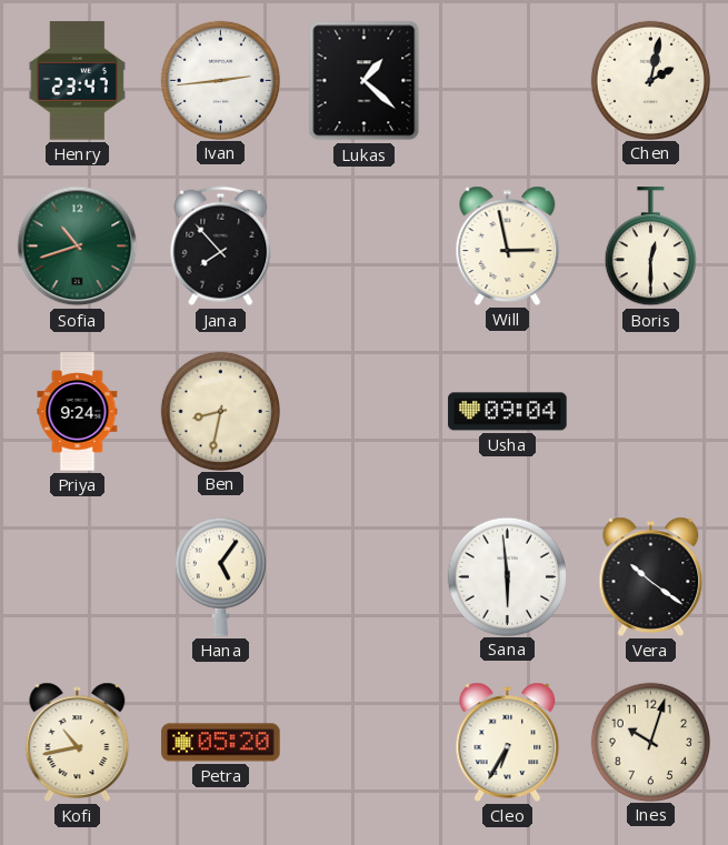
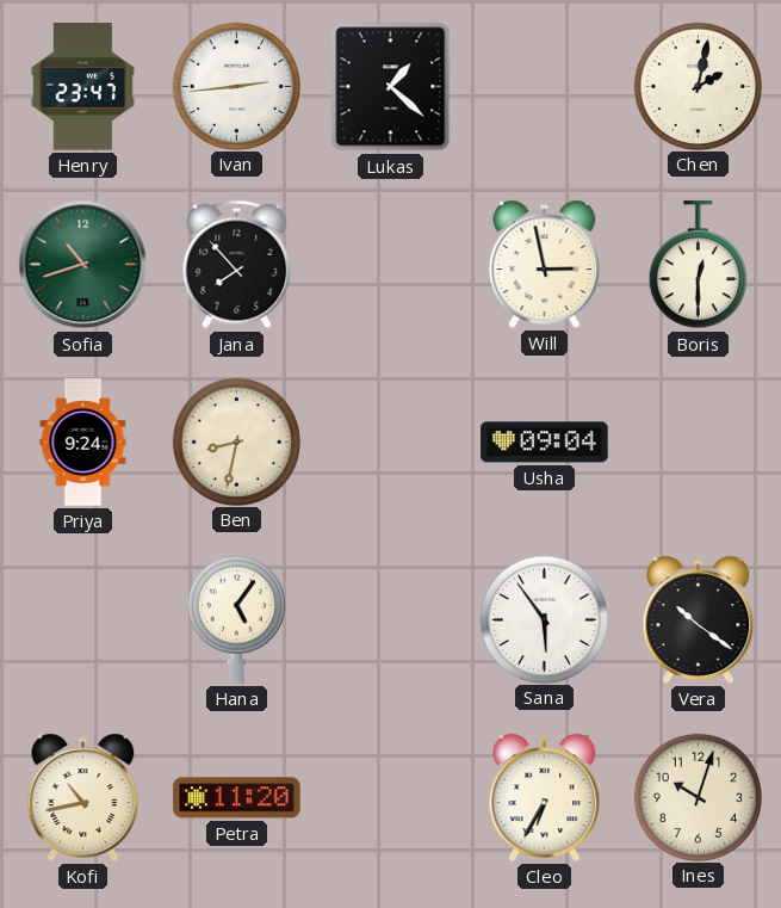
Sana: 5:59 -> 5:54 (544, 619)
Petra: 05:20 -> 11:20 (237, 798)
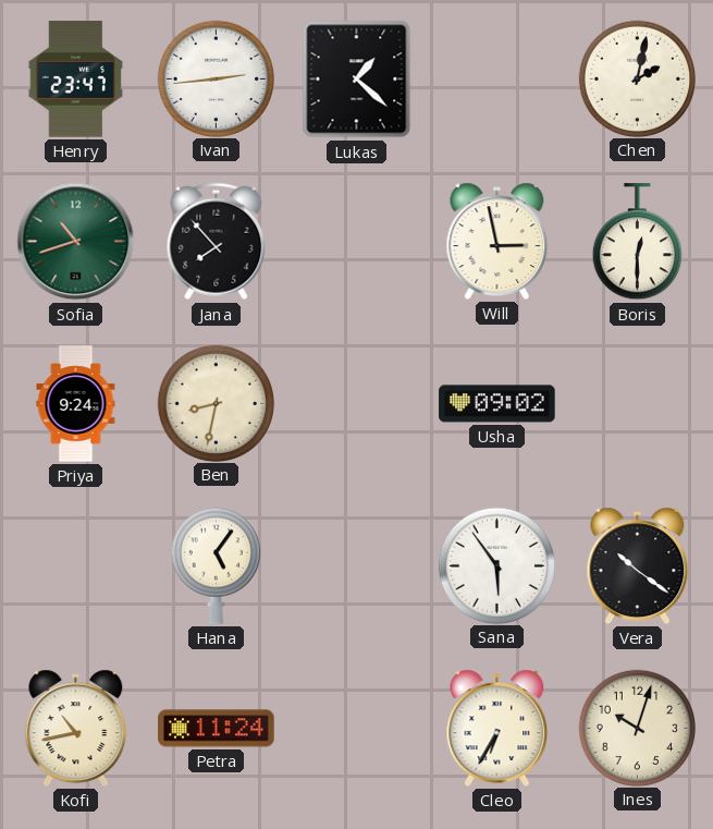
Usha: 09:04 -> 09:02 (497, 404)
Petra: 11:20 -> 11:24 (217, 729)
